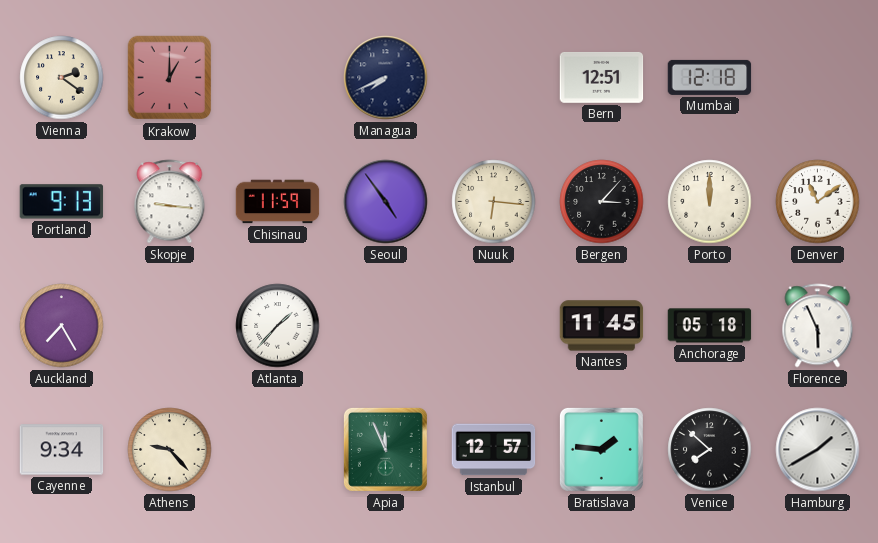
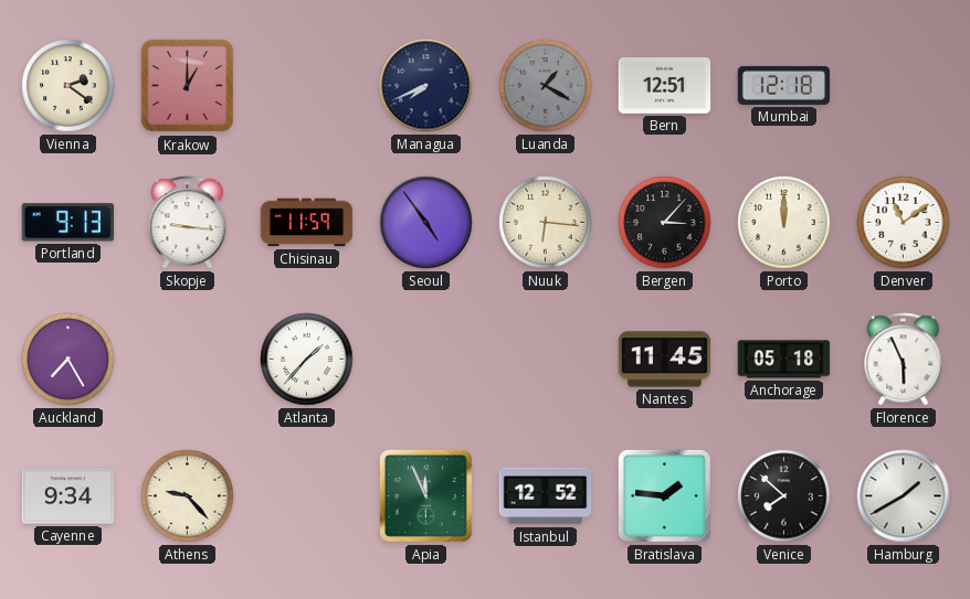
Luanda: none -> 1:20 (546, 86)
Istanbul: 12:57 -> 12:52 (546, 496)
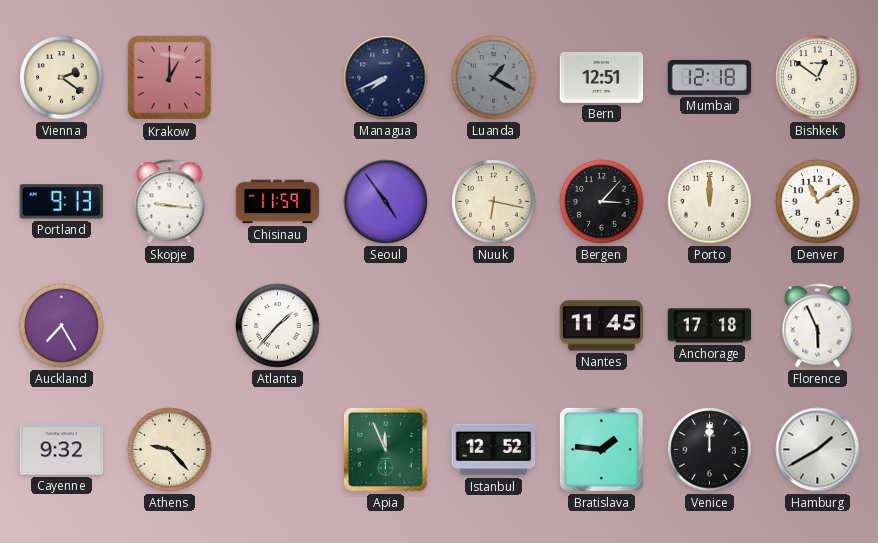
Bishkek: none -> 12:51 (818, 78)
Nuuk: 6:16 -> 6:17 (494, 202)
Anchorage: 05:18 -> 17:18 (710, 326)
Cayenne: 9:34 -> 9:32 (62, 450)
Venice: 7:52 -> 12:00 (710, 450)
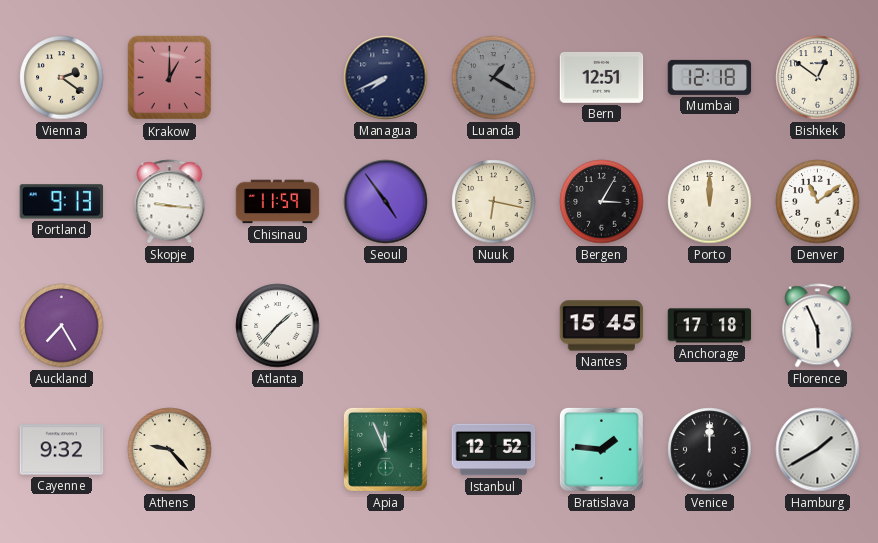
Bergen: 3:07 -> 3:05 (602, 202)
Nantes: 11:45 -> 15:45 (602, 326)
